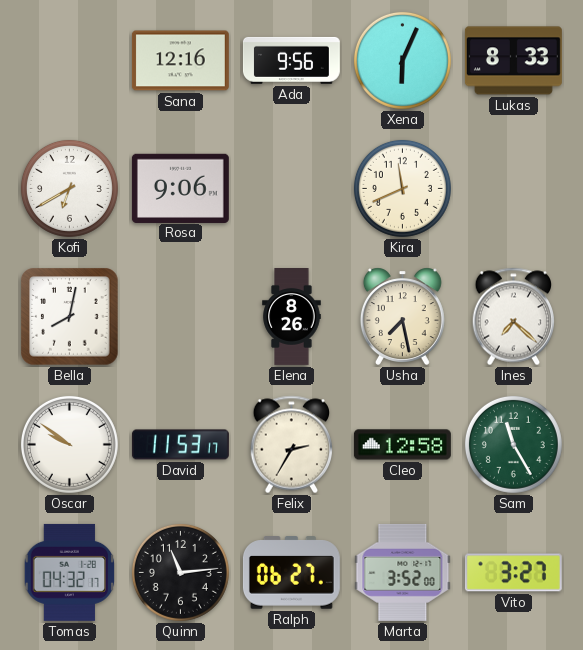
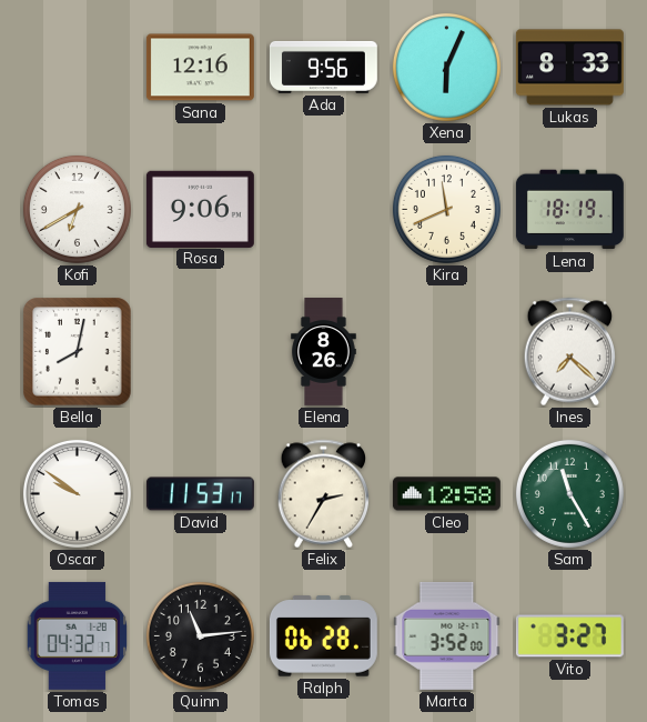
Lena: none -> 18:19 (569, 210)
Usha: 7:28 -> none (402, 316)
Ralph: 06:27 -> 06:28 (323, 636)
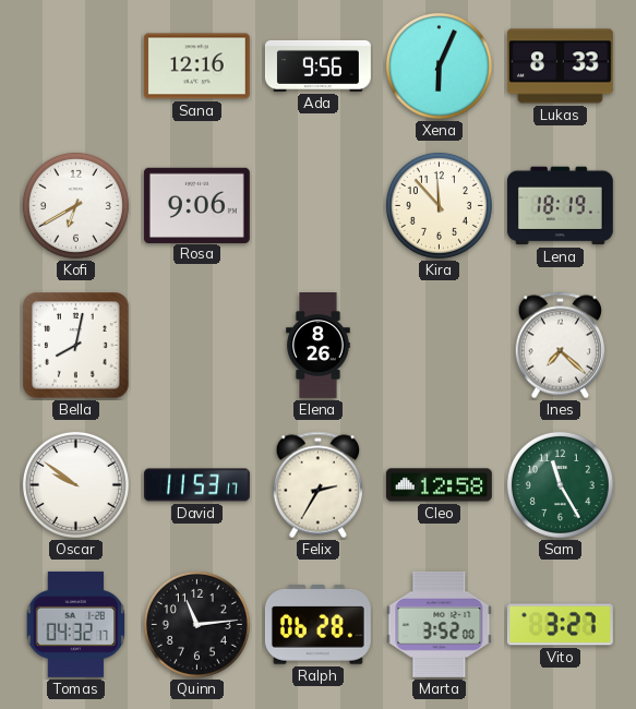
Kira: 11:41 -> 11:53 (439, 205)
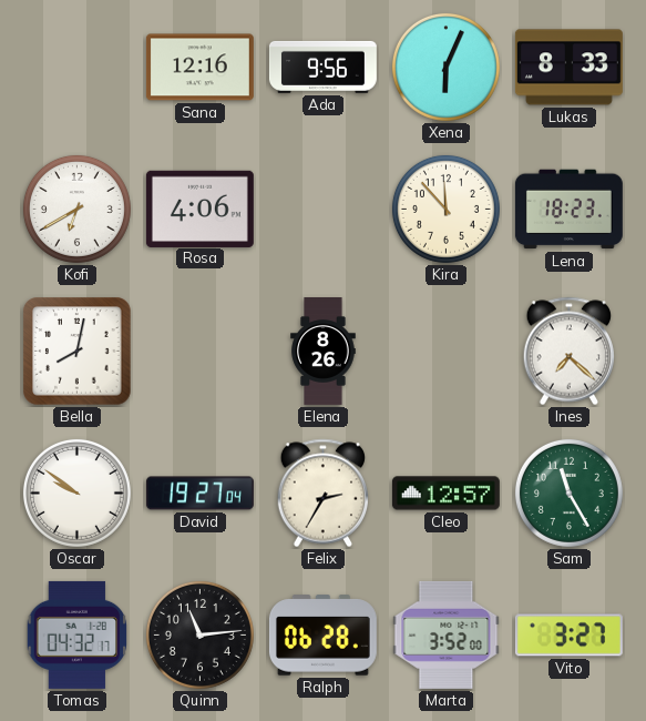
Rosa: 9:06 -> 4:06 (199, 209)
Lena: 18:19 -> 18:23 (568, 210)
David: 11:53 -> 19:27 (199, 494)
Cleo: 12:58 -> 12:57 (445, 494)
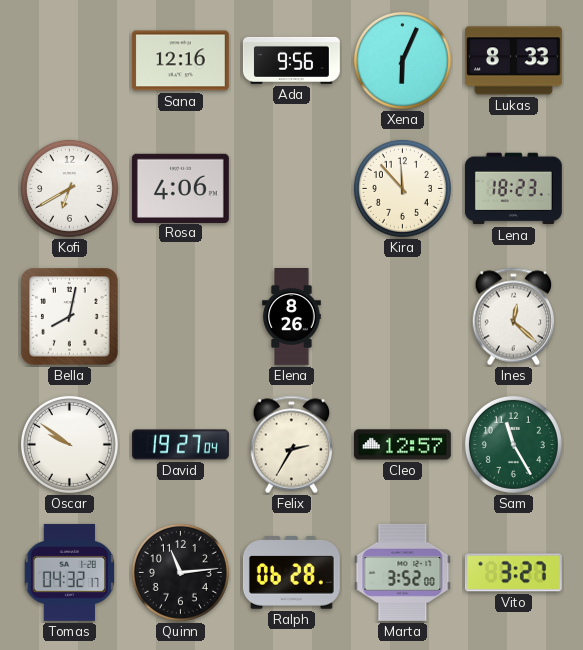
Ines: 7:22 -> 12:22 (514, 317)
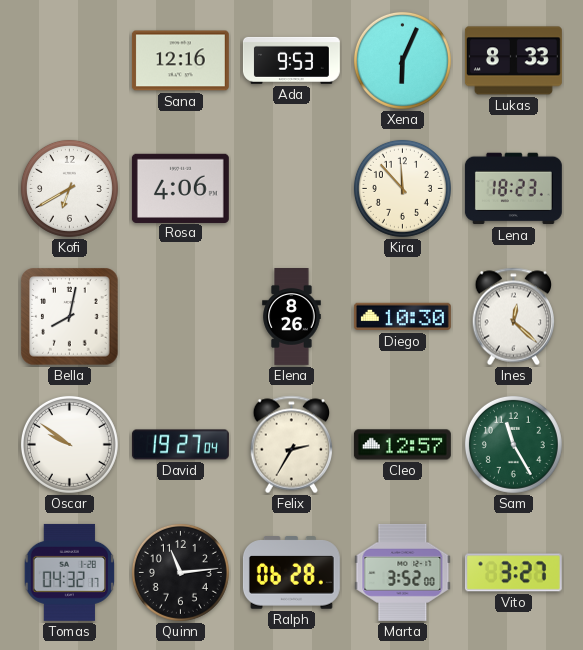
Ada: 9:56 -> 9:53 (291, 60)
Diego: none -> 10:30 (402, 317)
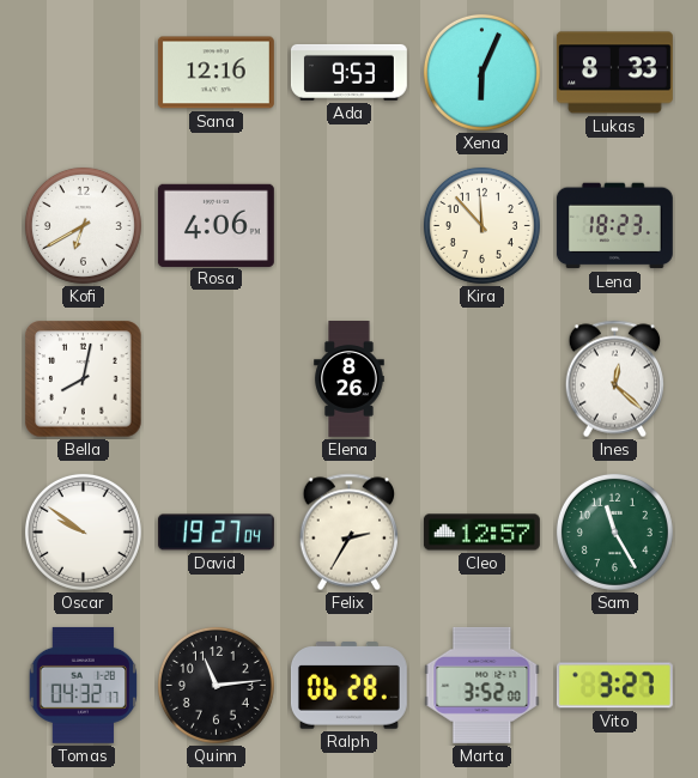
Diego: 10:30 -> none (402, 317)
